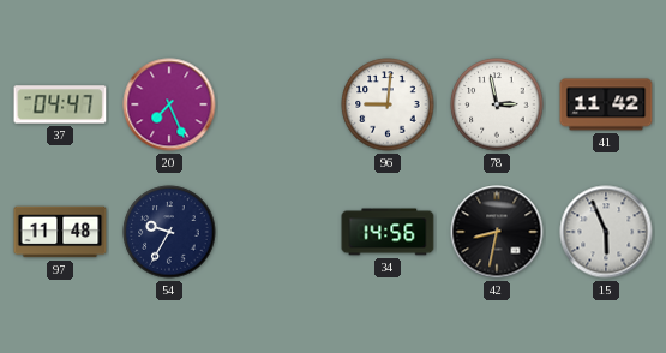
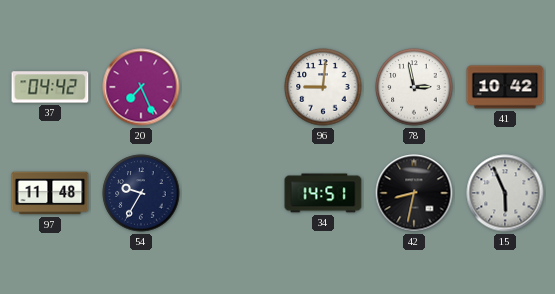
37: 04:47 -> 04:42 (50, 87)
41: 11:42 -> 10:42 (505, 87)
34: 14:56 -> 14:51 (323, 193)
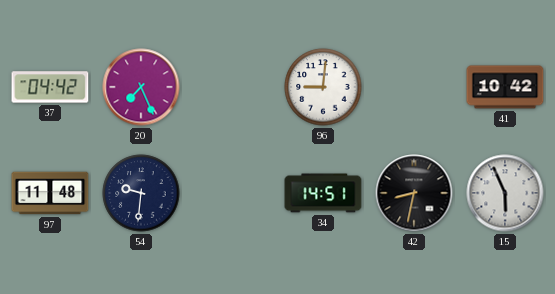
78: 2:58 -> none (414, 87)
54: 9:35 -> 9:31 (141, 193)
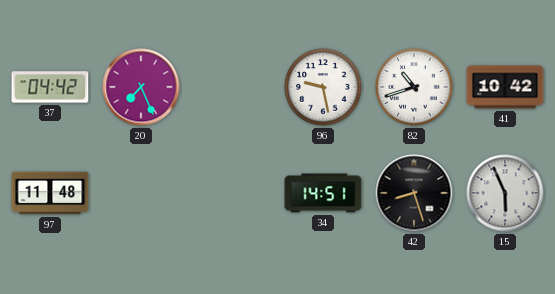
96: 9:01 -> 9:28 (323, 87)
82: none -> 10:42 (414, 87)
54: 9:31 -> none (141, 193)
42: 8:32 -> 8:27 (414, 193)
